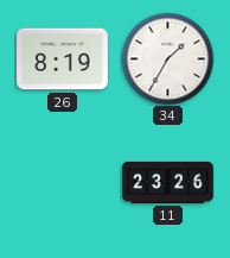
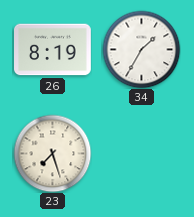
23: none -> 7:27 (52, 153)
11: 23:26 -> none (168, 182)
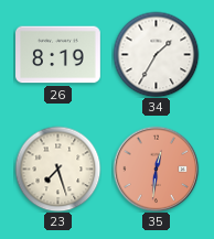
35: none -> 12:31 (156, 169)
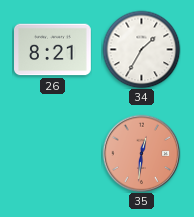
26: 8:19 -> 8:21 (53, 50)
23: 7:27 -> none (57, 169)
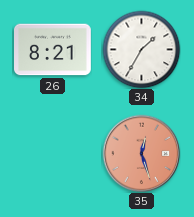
35: 12:31 -> 12:27 (141, 153)
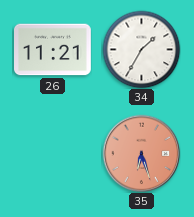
26: 8:21 -> 11:21 (53, 50)
35: 12:27 -> 6:27 (141, 153)
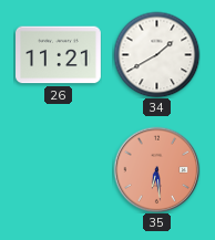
34: 1:35 -> 1:40 (156, 54)
35: 6:27 -> 6:29 (156, 169)
